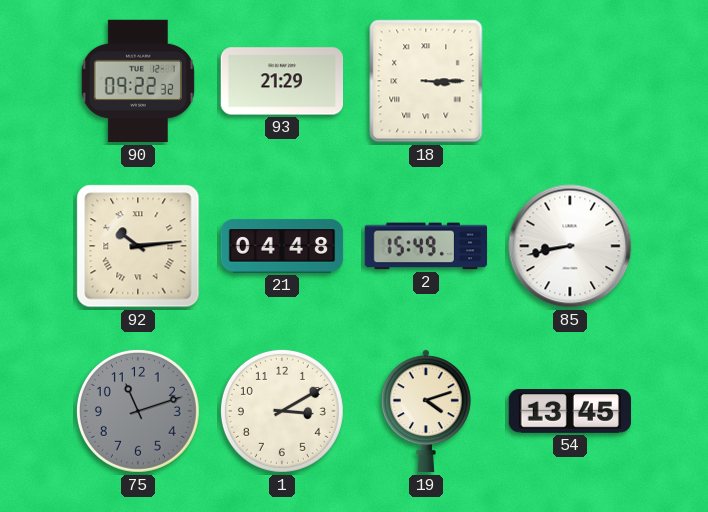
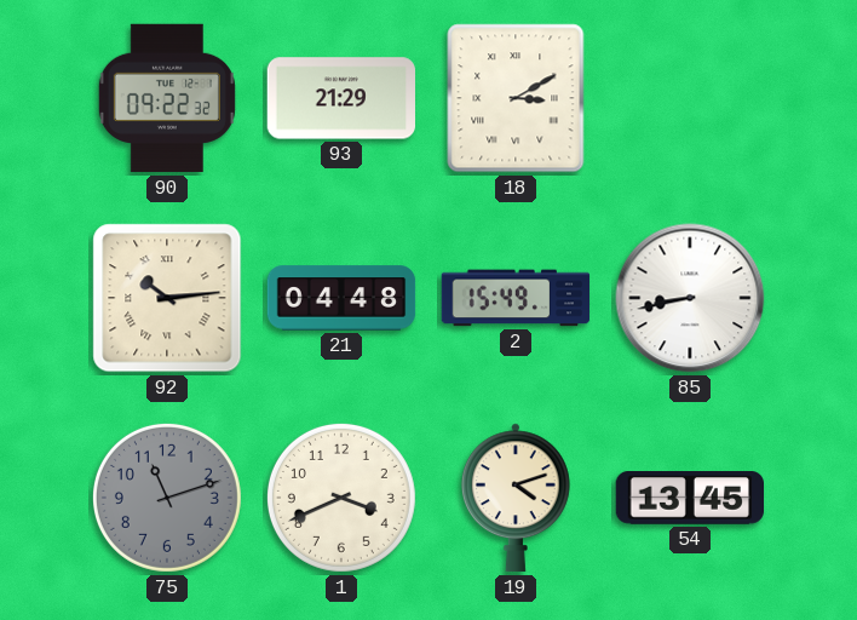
18: 3:15 -> 3:10 (516, 98)
1: 3:10 -> 3:41 (341, 498)
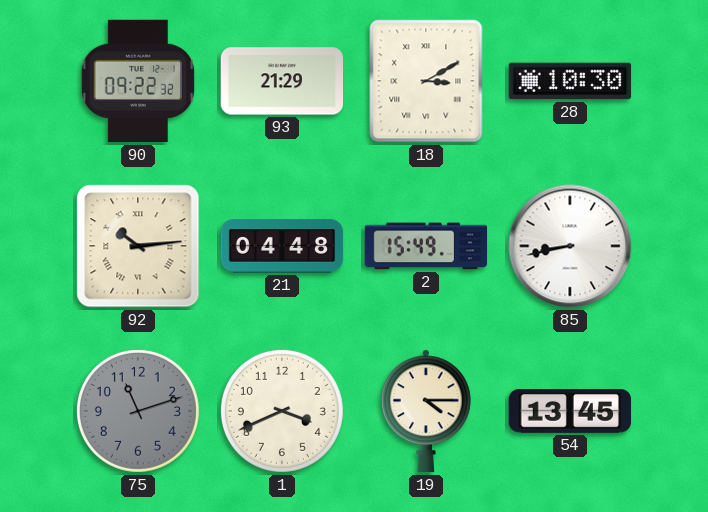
28: none -> 10:30 (570, 81)
19: 4:12 -> 4:15 (426, 411)
